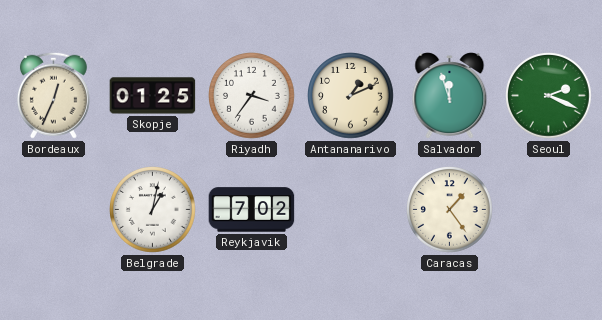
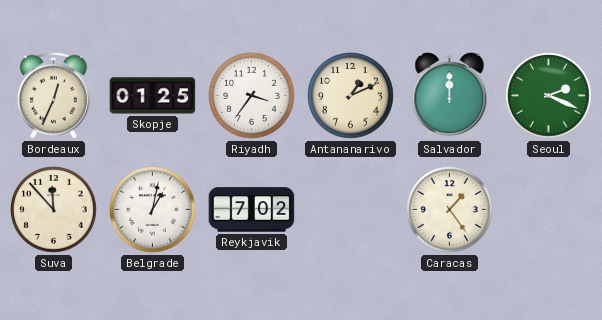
Salvador: 11:57 -> 12:00 (450, 96)
Suva: none -> 11:53 (54, 210)
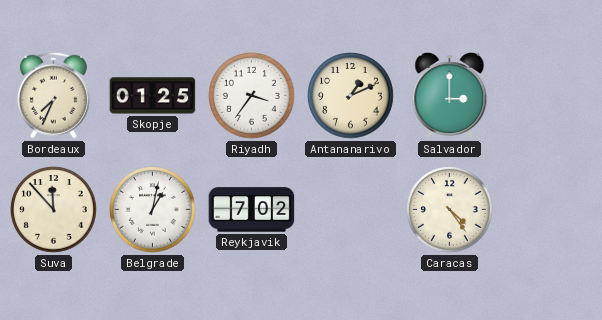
Bordeaux: 12:34 -> 7:34 (53, 95)
Salvador: 12:00 -> 3:00 (450, 96)
Seoul: 2:19 -> none (549, 96)
Caracas: 1:24 -> 4:24 (450, 210)
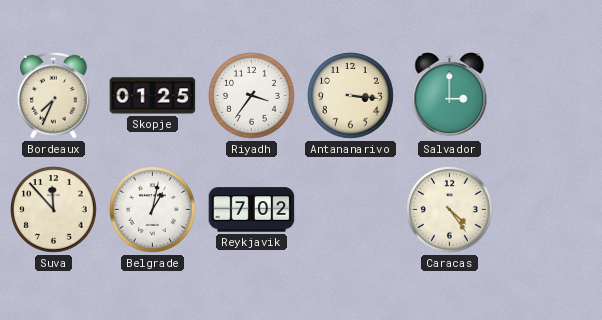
Antananarivo: 1:11 -> 3:16 (351, 96)
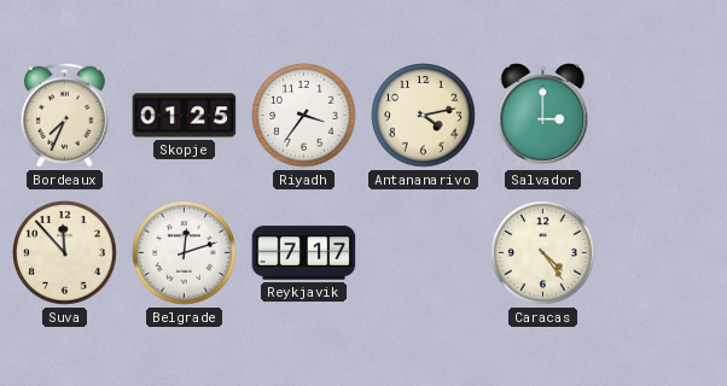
Antananarivo: 3:16 -> 4:13 (424, 116)
Belgrade: 1:02 -> 12:12 (185, 253)
Reykjavik: 7:02 -> 7:17 (304, 253)
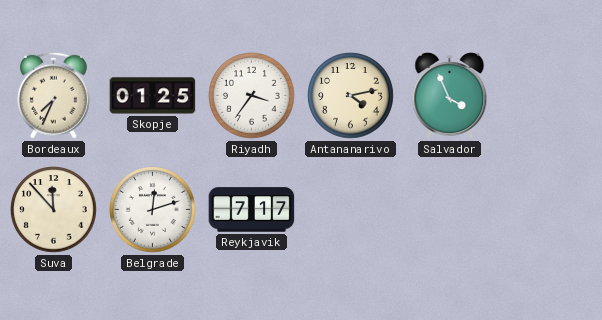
Salvador: 3:00 -> 3:56 (450, 96)
Caracas: 4:24 -> none (543, 253)
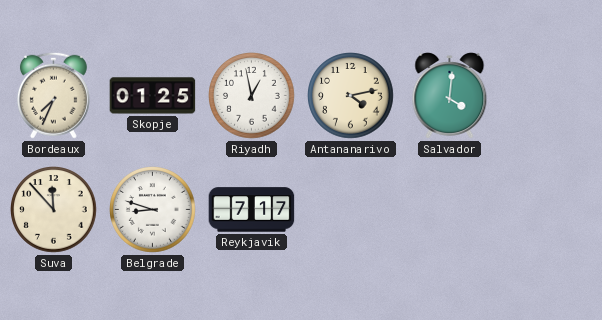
Riyadh: 3:36 -> 12:58 (252, 96)
Salvador: 3:56 -> 4:01 (450, 96)
Belgrade: 12:12 -> 8:48 (153, 210)
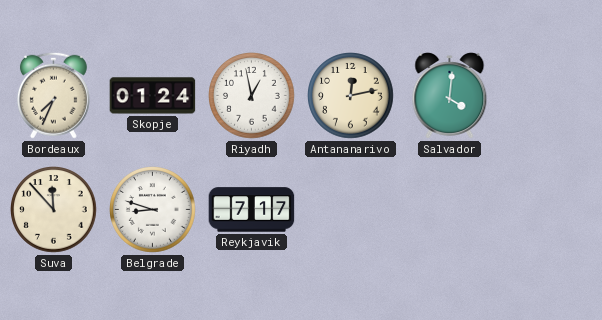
Skopje: 01:25 -> 01:24 (153, 96)
Antananarivo: 4:13 -> 12:13 (351, 96)
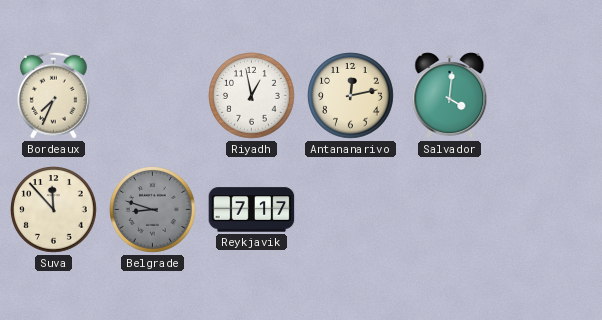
Skopje: 01:24 -> none (153, 96)
Belgrade dial: white -> grey (153, 210)
